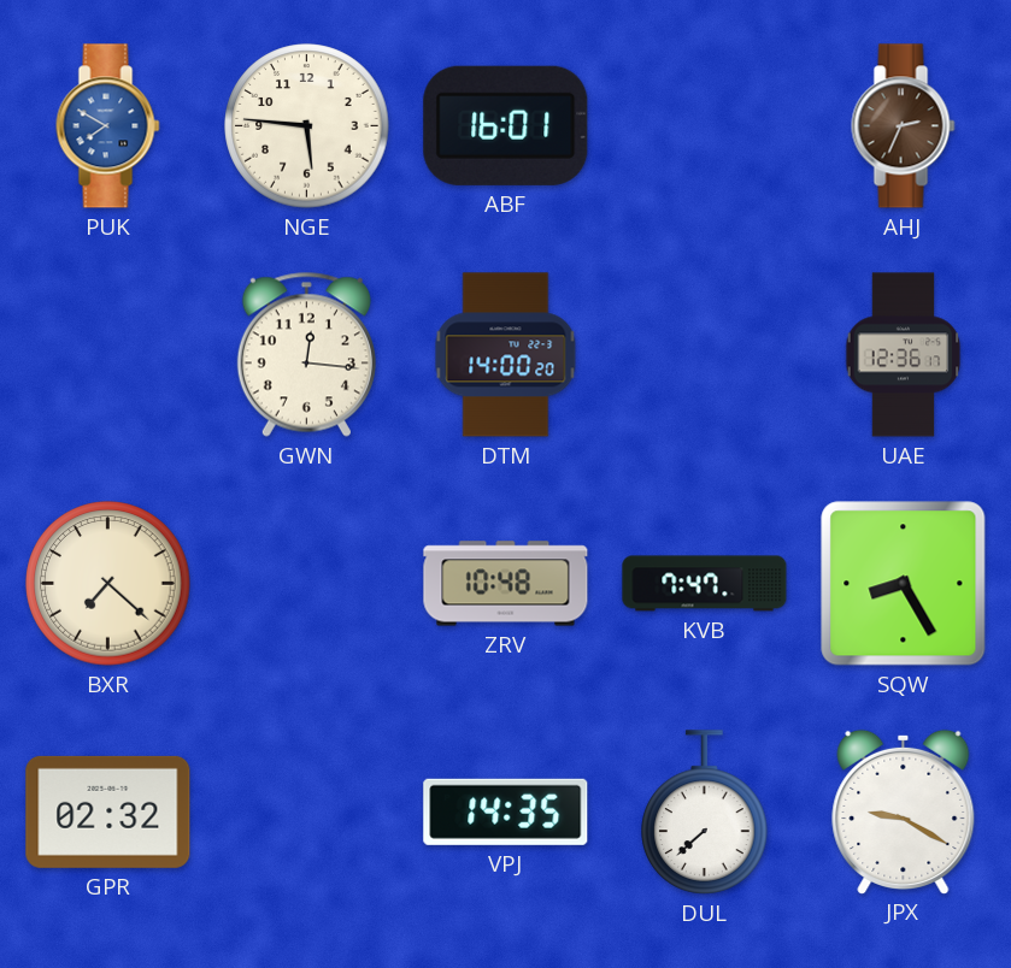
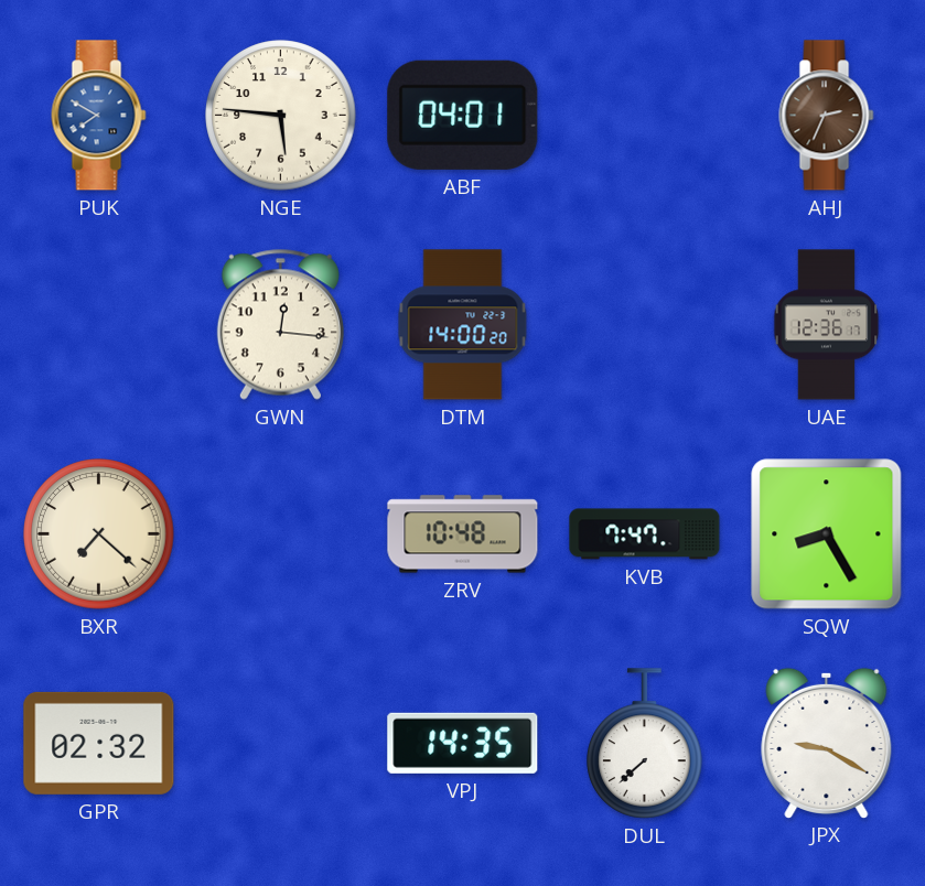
ABF: 16:01 -> 04:01 (463, 115)
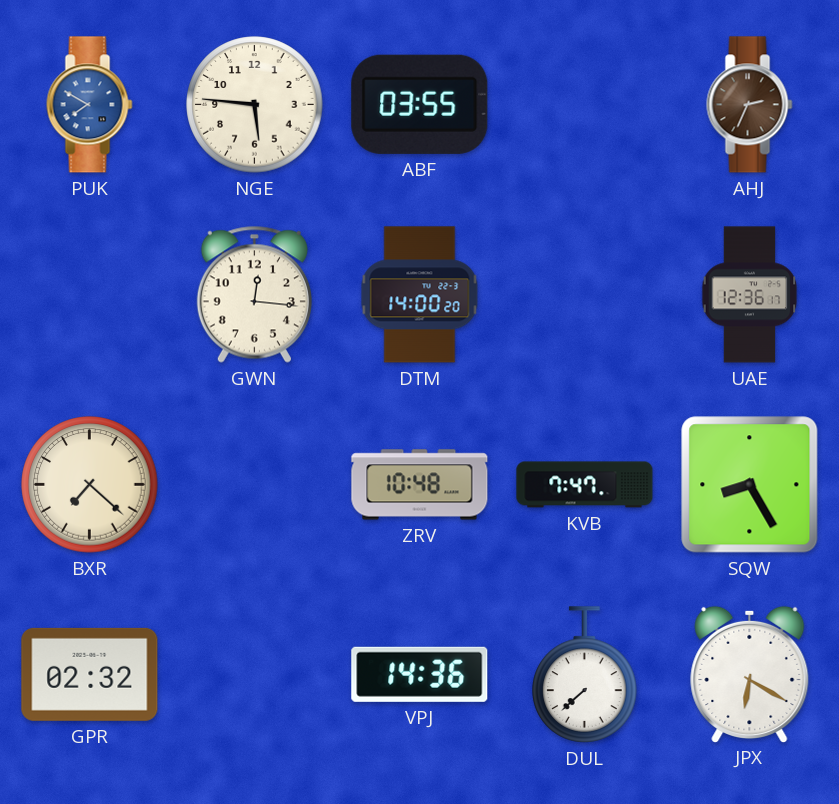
ABF: 04:01 -> 03:55 (420, 104)
VPJ: 14:35 -> 14:36 (420, 674)
JPX: 9:20 -> 6:20 (750, 674)
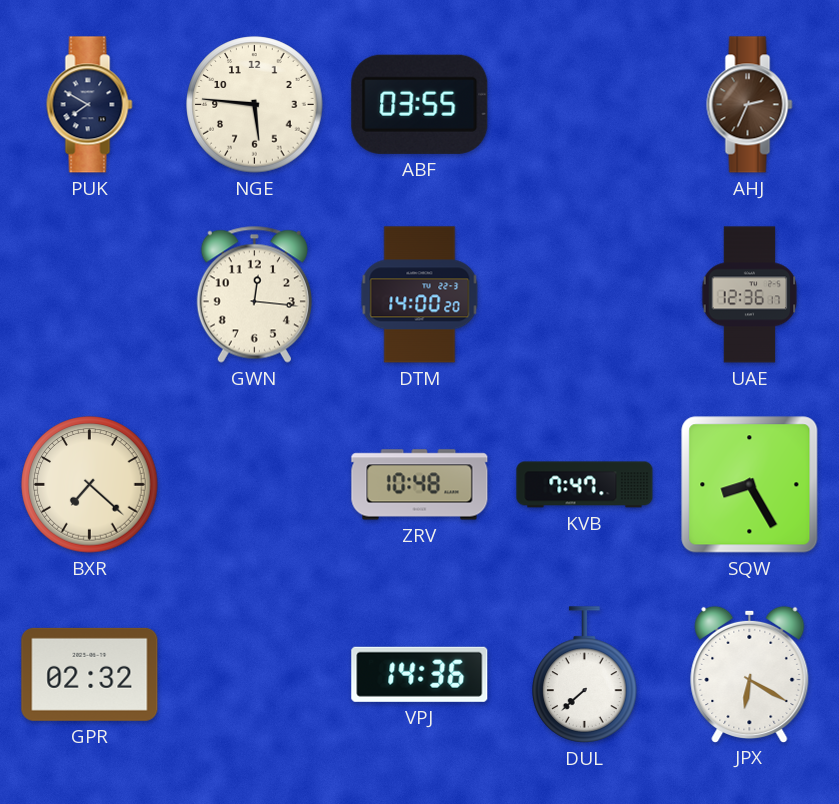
PUK dial: blue -> navy (90, 105)
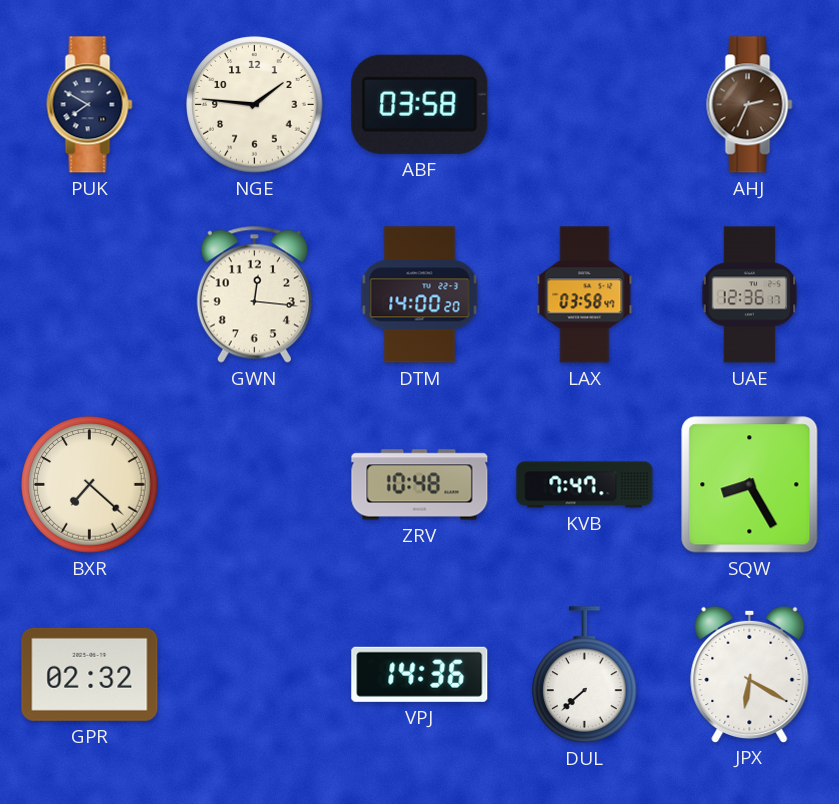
NGE: 5:46 -> 1:46 (255, 105)
ABF: 03:55 -> 03:58 (420, 104)
LAX: none -> 03:58 (585, 295)
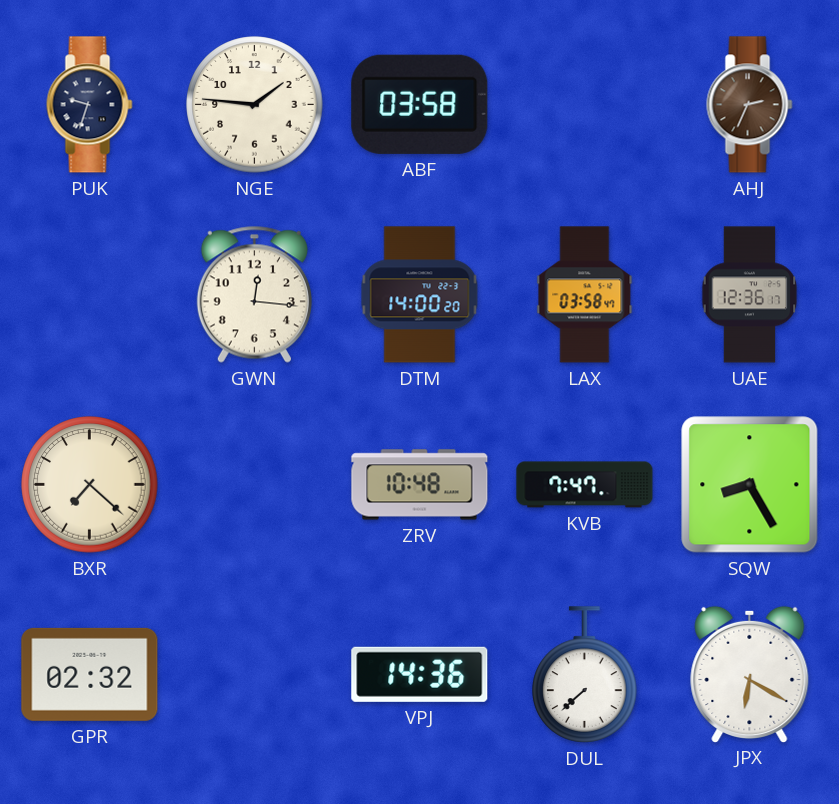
PUK: 7:50 -> 9:33 (90, 105)
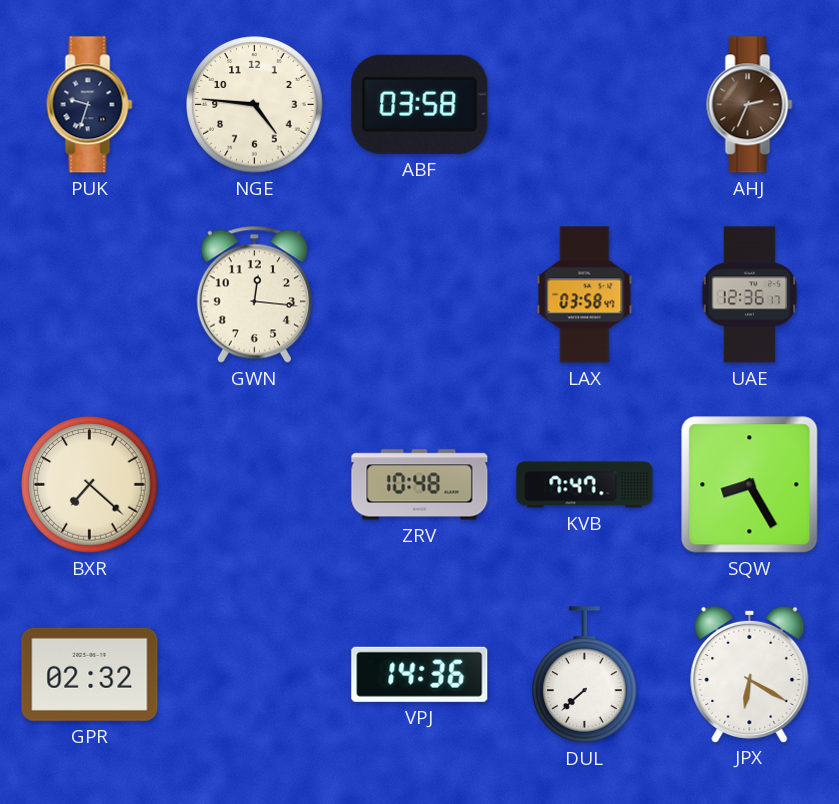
NGE: 1:46 -> 4:46 (255, 105)
DTM: 14:00 -> none (420, 295)
